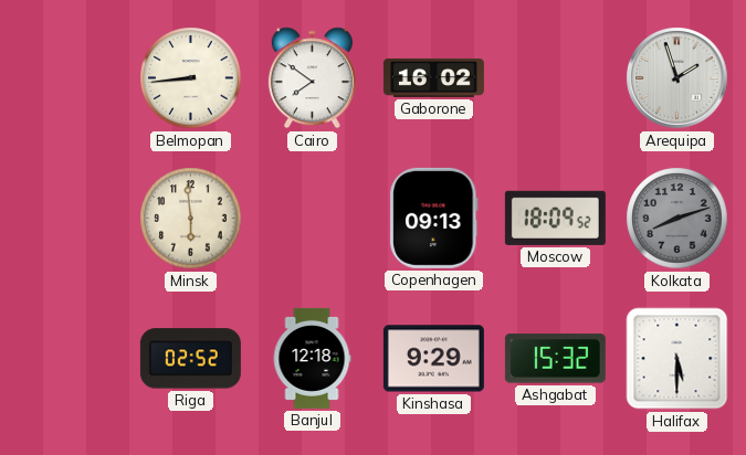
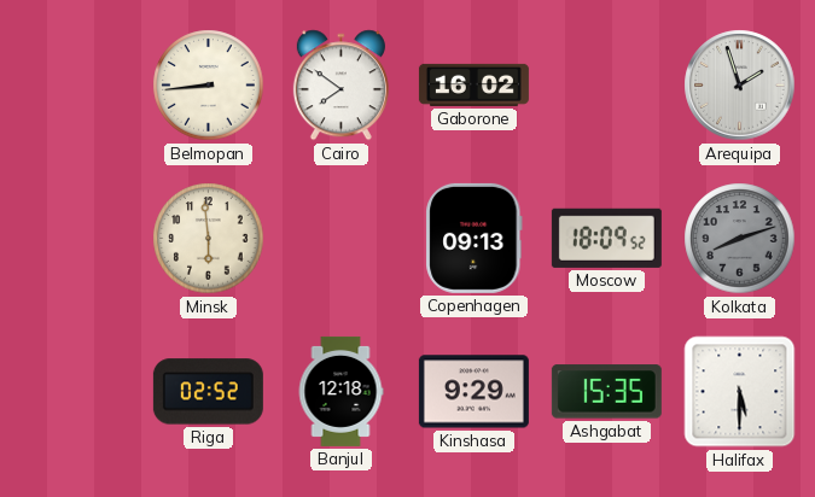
Ashgabat: 15:32 -> 15:35 (606, 392)
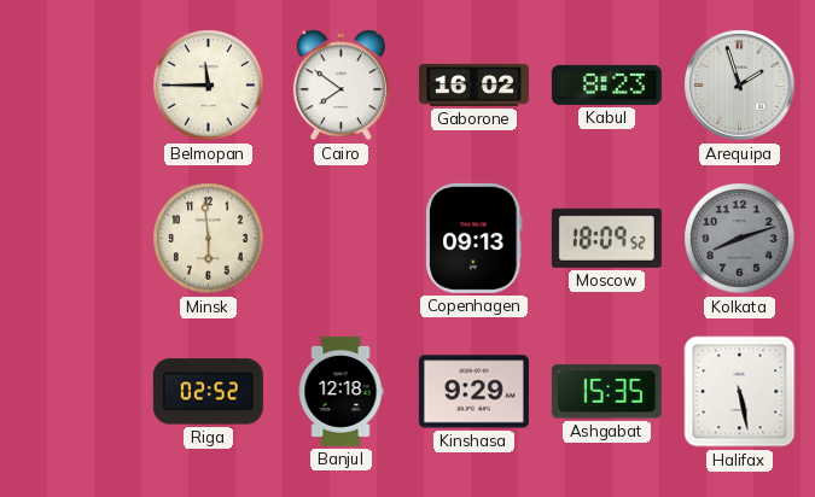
Belmopan: 8:44 -> 11:45 (209, 86)
Kabul: none -> 8:23 (606, 84)
Halifax: 5:30 -> 5:28 (740, 392)
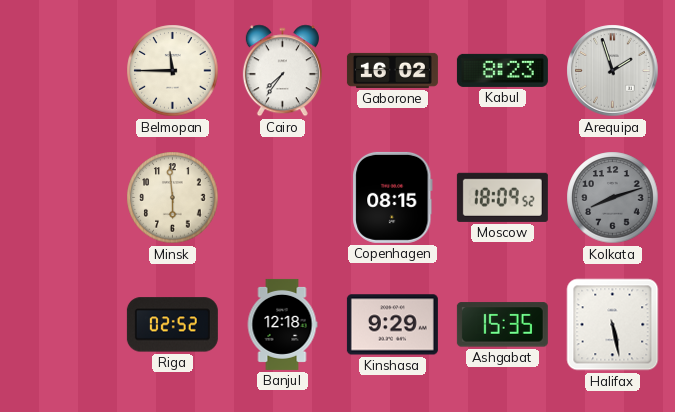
Cairo: 7:51 -> 7:36 (282, 71)
Copenhagen: 09:13 -> 08:15 (393, 197)
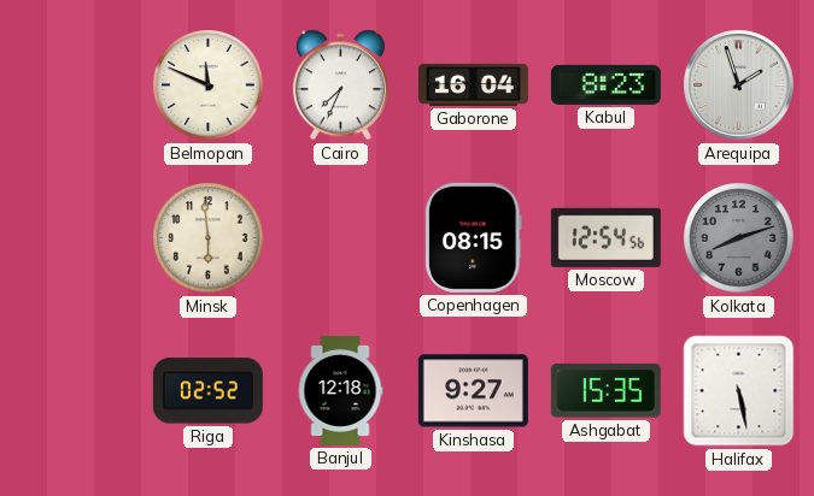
Belmopan: 11:45 -> 11:49 (209, 85)
Cairo: 7:36 -> 7:34 (340, 85)
Gaborone: 16:02 -> 16:04 (473, 84)
Moscow: 18:09 -> 12:54 (605, 237)
Kinshasa: 9:29 -> 9:27 (473, 391)
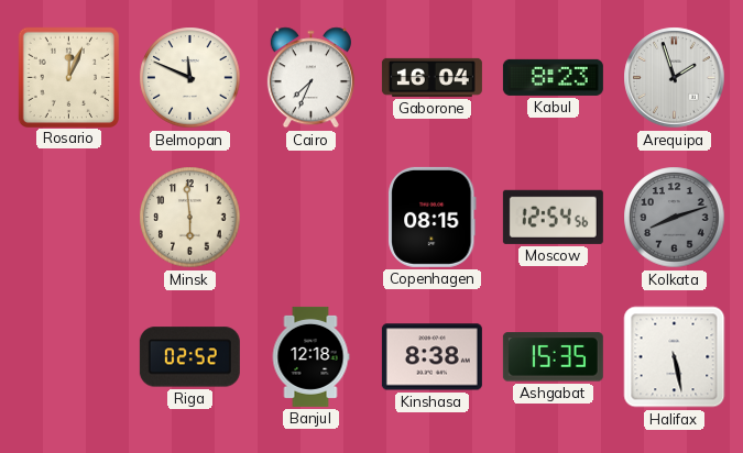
Rosario: none -> 12:04 (68, 77)
Kinshasa: 9:27 -> 8:38 (431, 357)
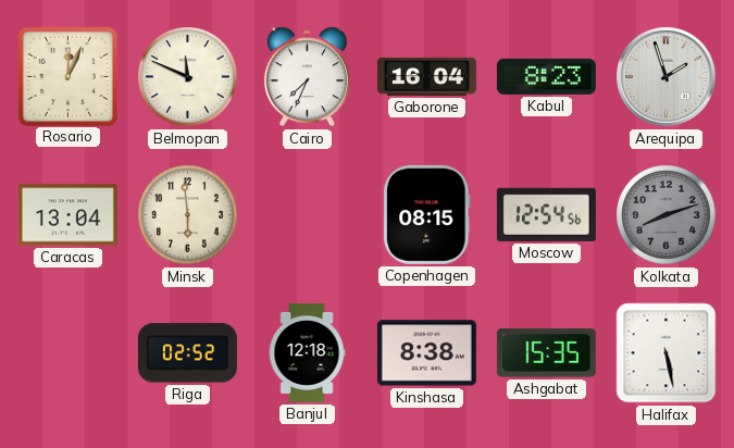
Caracas: none -> 13:04 (67, 215)
